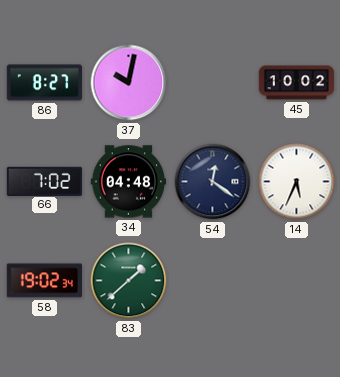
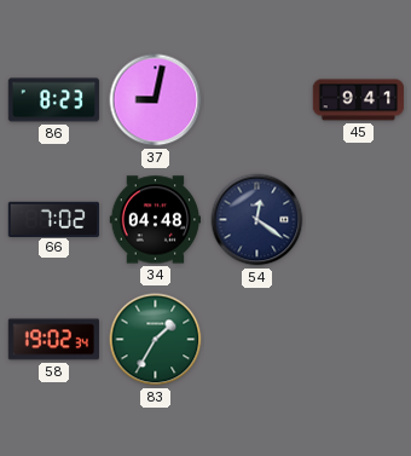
86: 8:27 -> 8:23 (54, 100)
37: 10:02 -> 9:02 (156, 100)
45: 10:02 -> 9:41 (359, 100)
14: 5:34 -> none (297, 182)
83: 1:38 -> 1:35 (156, 340)
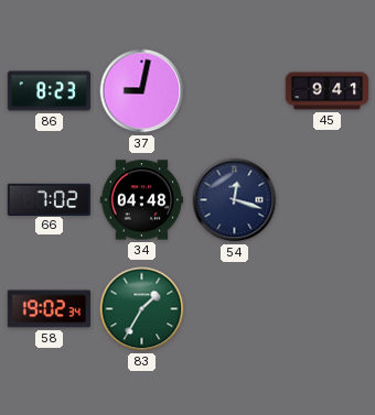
54: 12:21 -> 12:18 (235, 200)
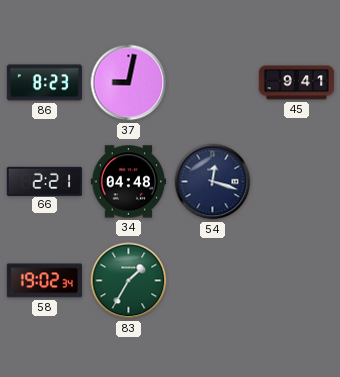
66: 7:02 -> 2:21 (44, 181)
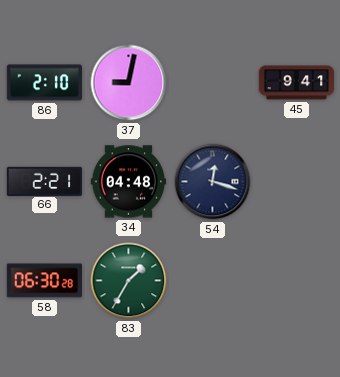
86: 8:23 -> 2:10 (45, 83)
58: 19:02 -> 06:30 (44, 281)
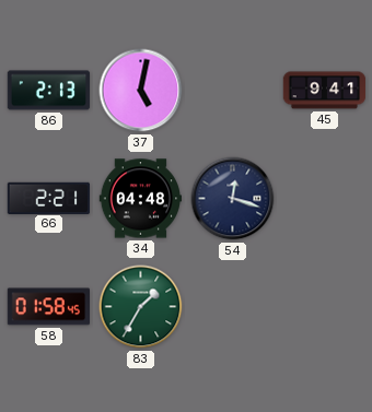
86: 2:10 -> 2:13 (49, 91)
37: 9:02 -> 5:02 (141, 91)
58: 06:30 -> 01:58 (48, 307)
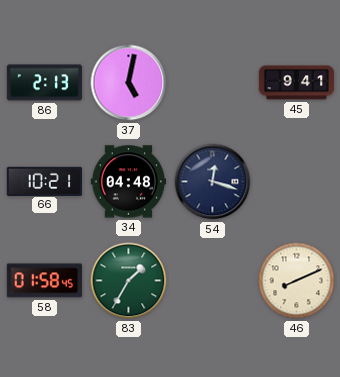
66: 2:21 -> 10:21 (44, 181)
46: none -> 8:11 (297, 281)
